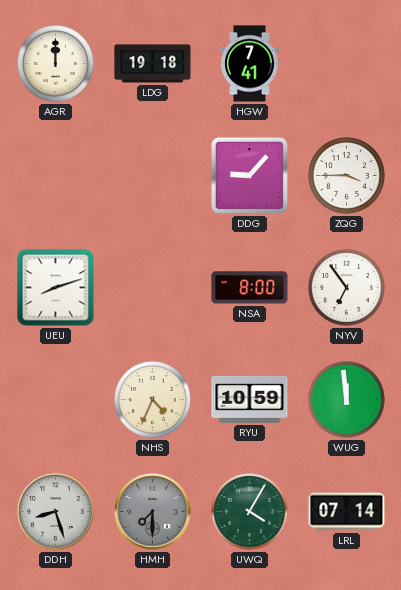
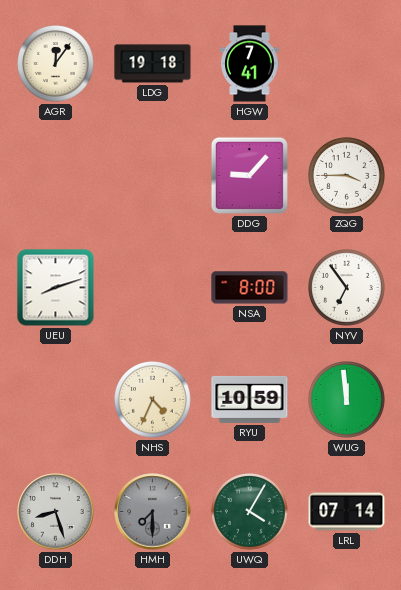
AGR: 12:00 -> 12:06 (56, 64)
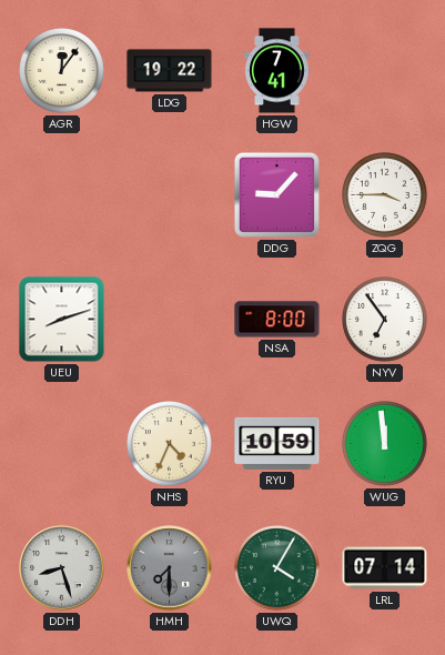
LDG: 19:18 -> 19:22 (170, 71)
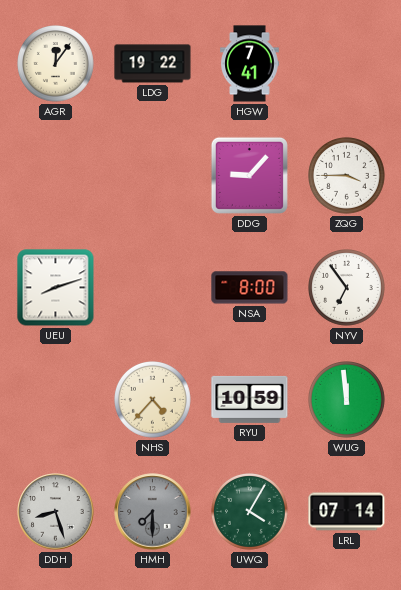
NHS: 4:34 -> 4:37 (153, 400)
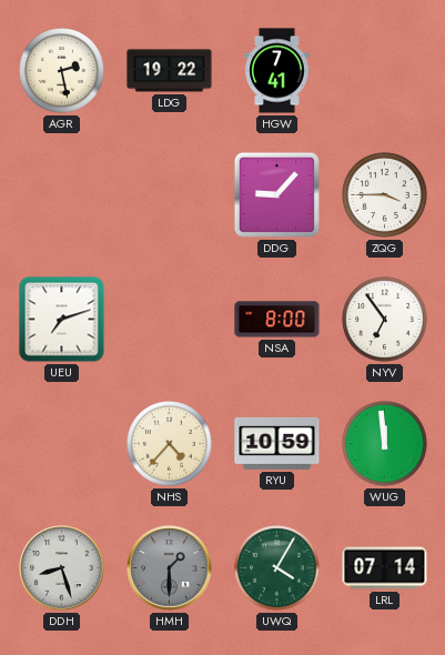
AGR: 12:06 -> 2:28 (62, 71)
UEU: 8:12 -> 7:12 (62, 320)
HMH: 7:30 -> 1:30 (170, 568)
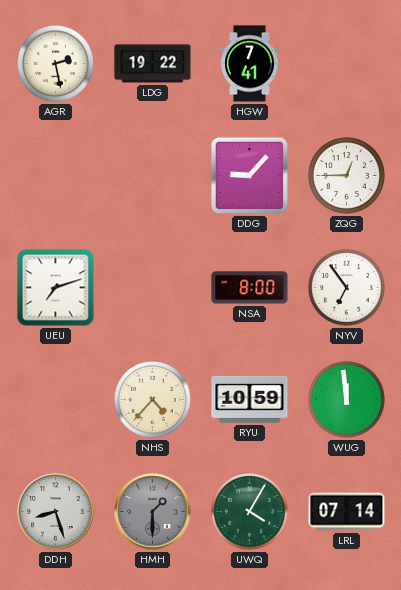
ZQG: 3:45 -> 12:45 (347, 176)
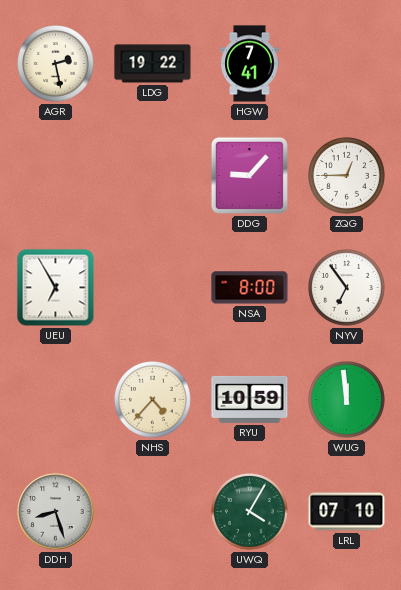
UEU: 7:12 -> 6:55 (56, 288)
HMH: 1:30 -> none (153, 512)
LRL: 07:14 -> 07:10 (347, 512)
